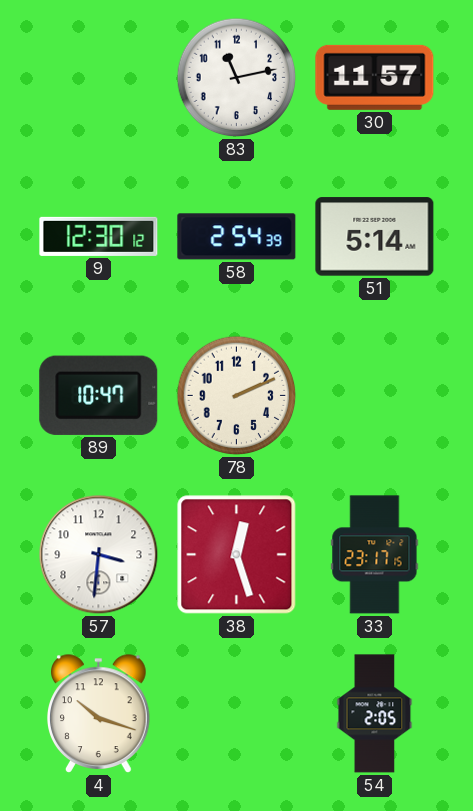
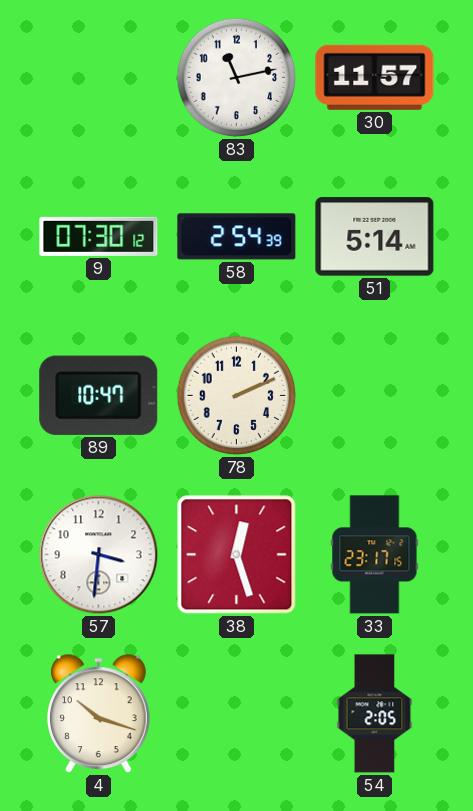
9: 12:30 -> 07:30 (99, 236)
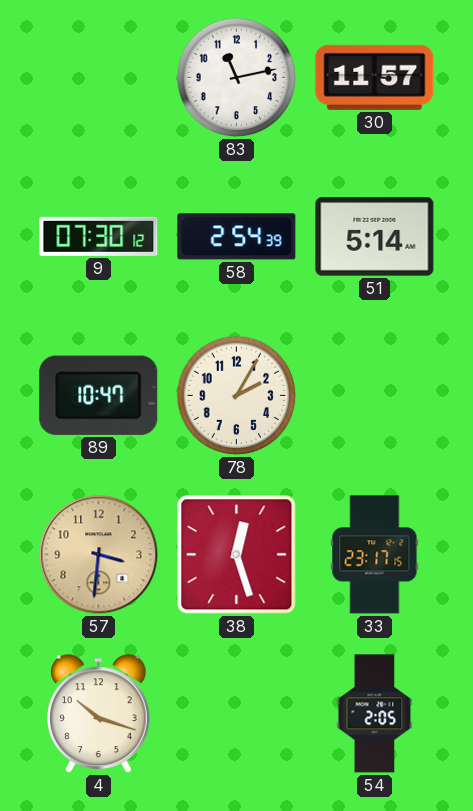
78: 2:11 -> 2:05 (237, 396)
57 dial: white -> champagne (99, 555)
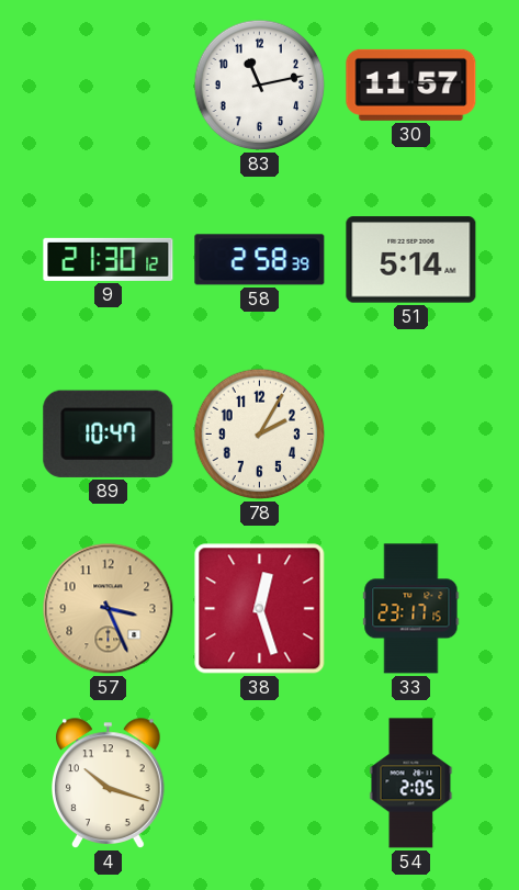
9: 07:30 -> 21:30 (109, 259)
58: 2:54 -> 2:58 (260, 260)
57: 3:31 -> 3:26 (109, 609)
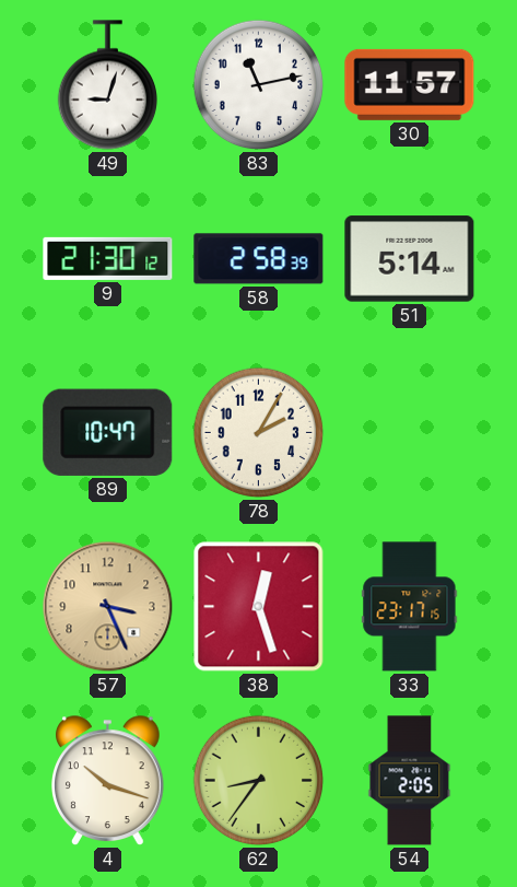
49: none -> 9:03 (107, 85)
62: none -> 8:36 (259, 781)
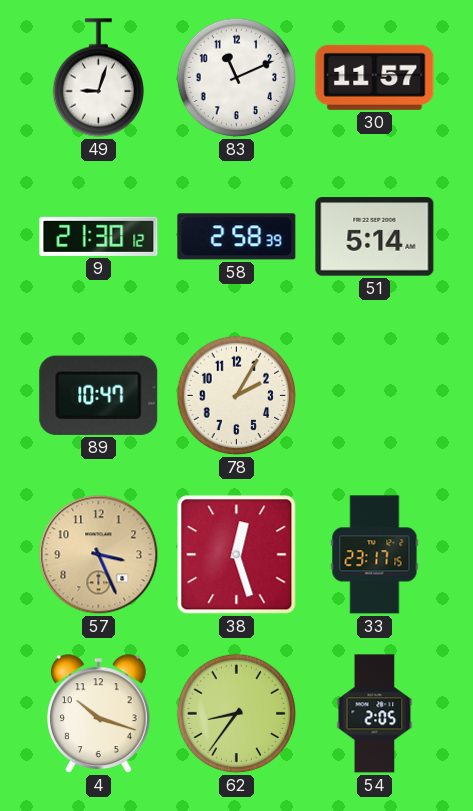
83: 11:13 -> 11:11 (237, 78)
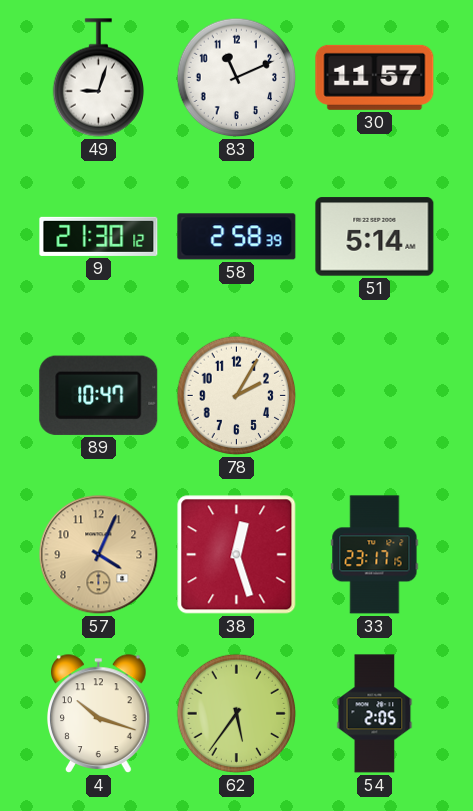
57: 3:26 -> 4:04 (99, 555)
62: 8:36 -> 5:36 (237, 714)
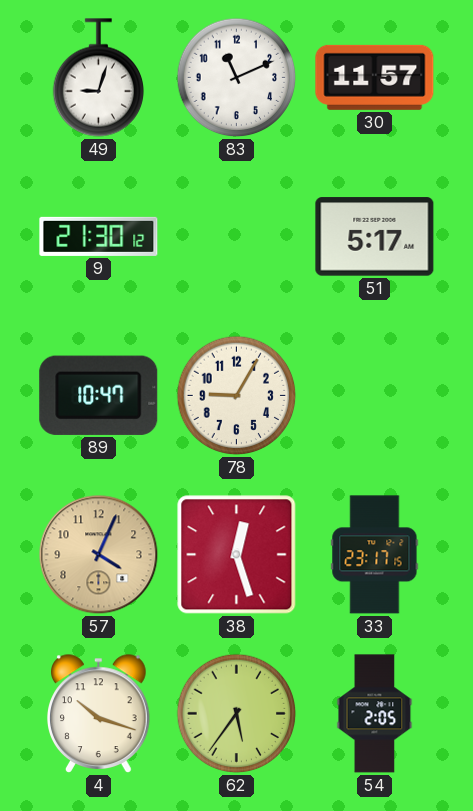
58: 2:58 -> none (237, 237)
51: 5:14 -> 5:17 (375, 237)
78: 2:05 -> 9:05 (237, 396)
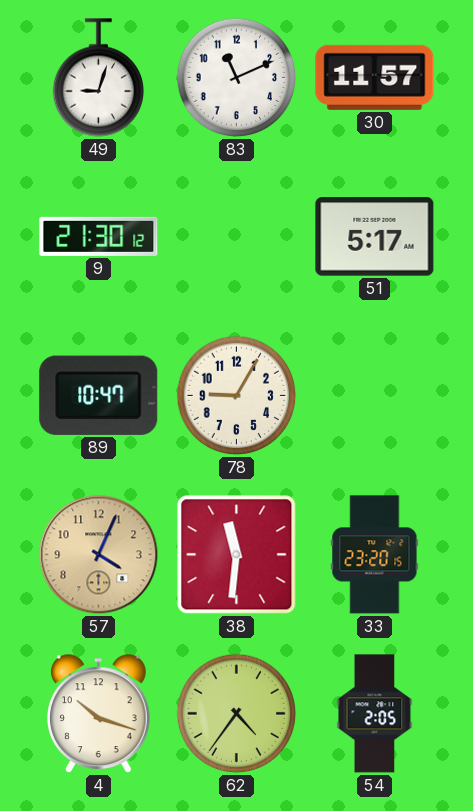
38: 12:27 -> 11:31 (237, 555)
33: 23:17 -> 23:20 (375, 555)
62: 5:36 -> 4:36 (237, 714)
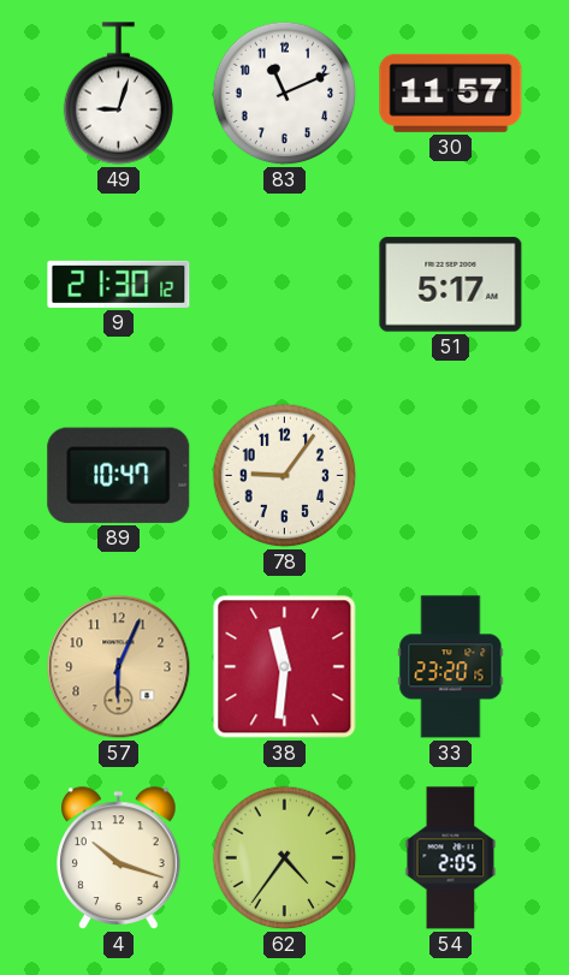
78: 9:05 -> 9:06 (285, 476)
57: 4:04 -> 6:04 (119, 667)
